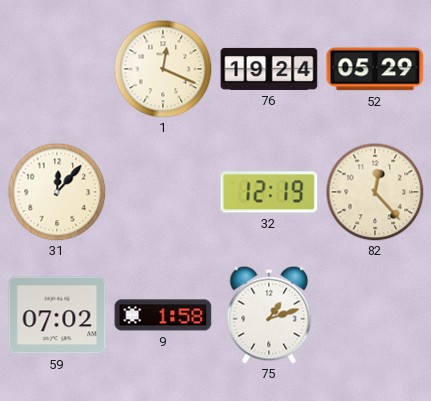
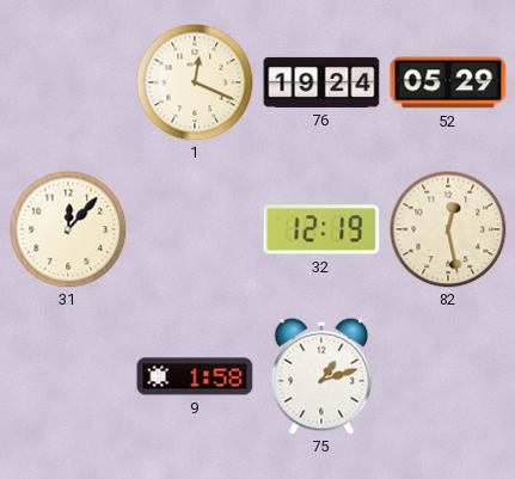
82: 12:23 -> 12:28 (448, 229)
59: 07:02 -> none (57, 315)
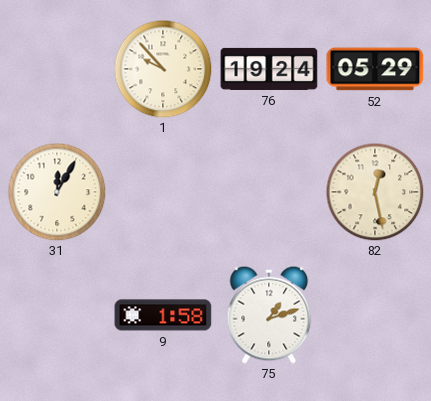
1: 12:19 -> 9:53 (163, 69)
31: 12:07 -> 12:05 (57, 192)
32: 12:19 -> none (321, 229)
